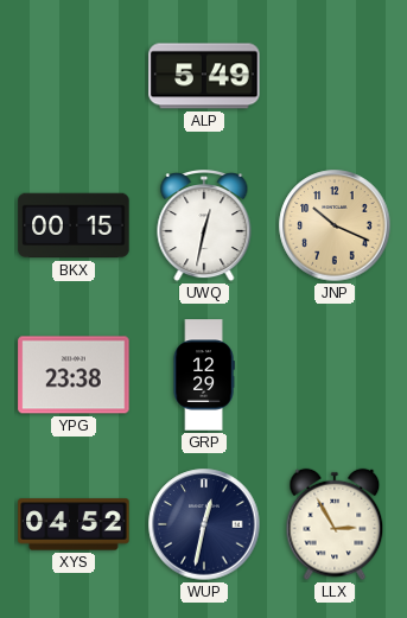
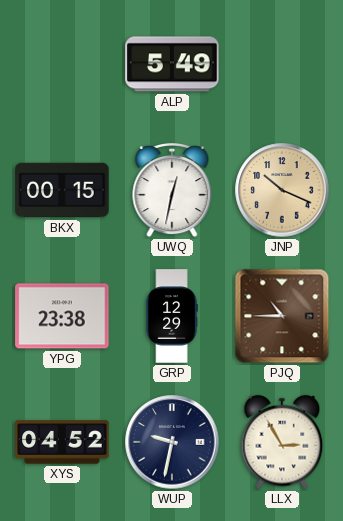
PJQ: none -> 10:45 (282, 316)
WUP: 12:32 -> 9:32 (172, 442)
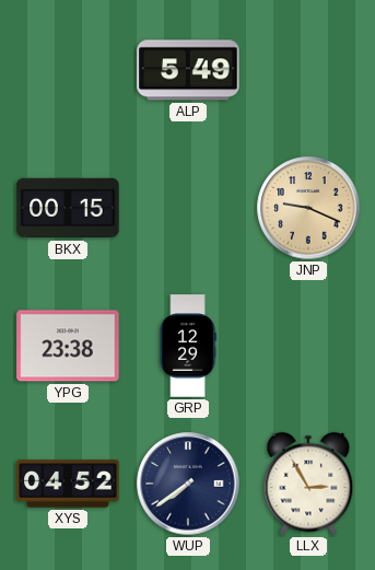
UWQ: 12:32 -> none (172, 191)
JNP: 10:19 -> 9:19 (308, 208)
PJQ: 10:45 -> none (282, 316)
WUP: 9:32 -> 7:39 (188, 484)
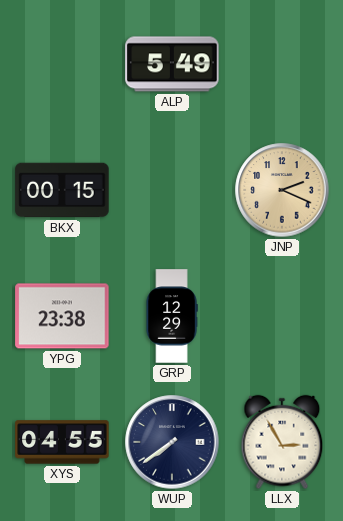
JNP: 9:19 -> 2:19 (282, 190)
XYS: 04:52 -> 04:55 (62, 442)
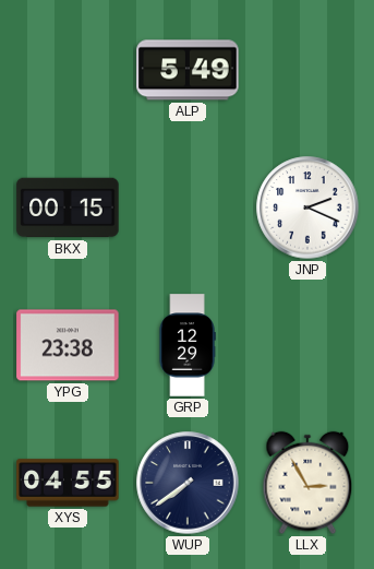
JNP dial: champagne -> white (307, 208)
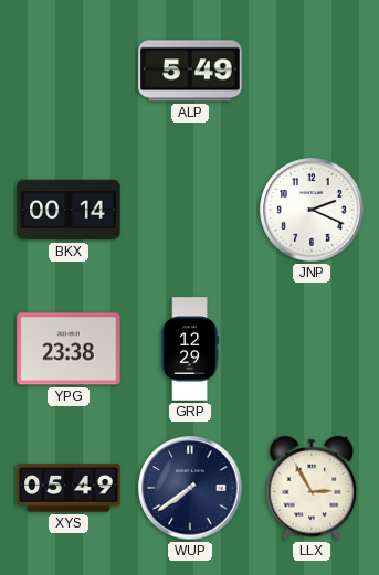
BKX: 00:15 -> 00:14 (69, 210)
XYS: 04:55 -> 05:49 (69, 488)
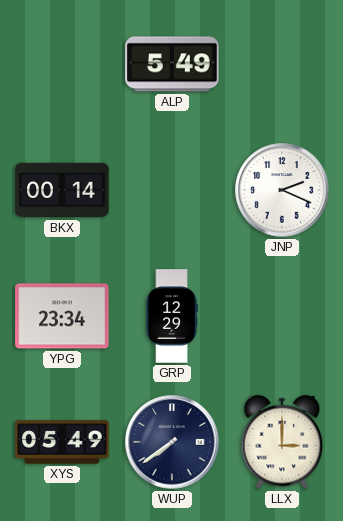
YPG: 23:38 -> 23:34 (62, 316)
LLX: 2:55 -> 3:00 (282, 442)
